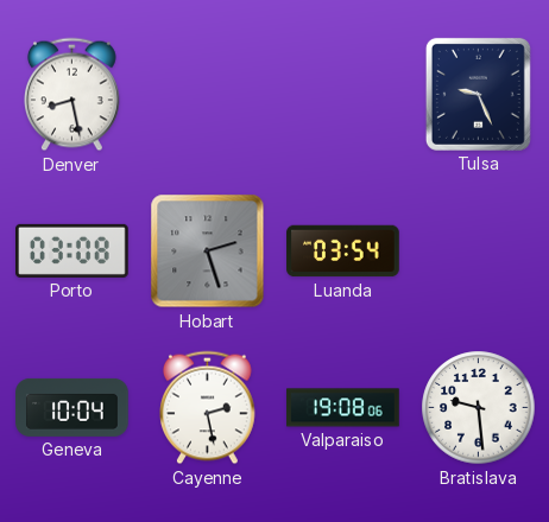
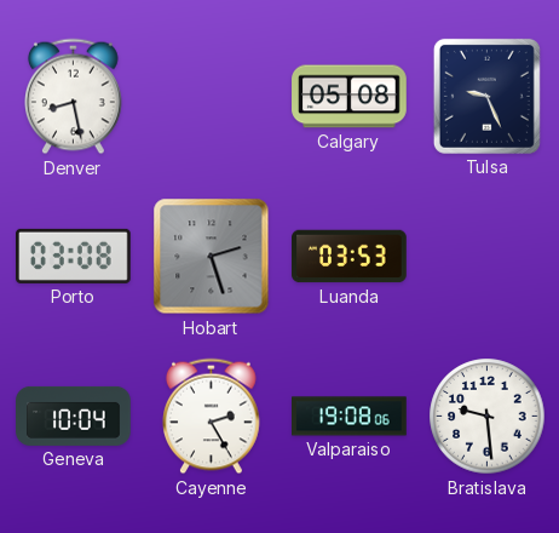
Calgary: none -> 05:08 (350, 97)
Luanda: 03:54 -> 03:53 (350, 257)
Cayenne: 2:28 -> 2:25 (212, 417)
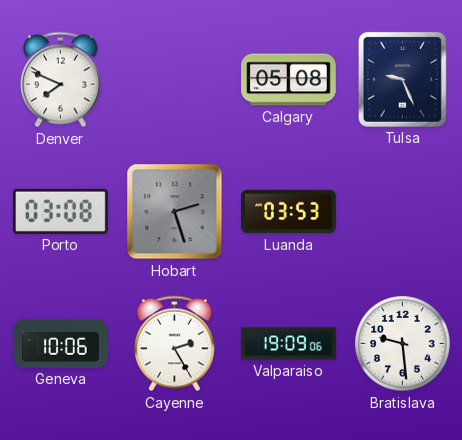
Denver: 8:28 -> 7:49 (61, 80)
Geneva: 10:04 -> 10:06 (61, 343)
Valparaiso: 19:08 -> 19:09 (289, 344)
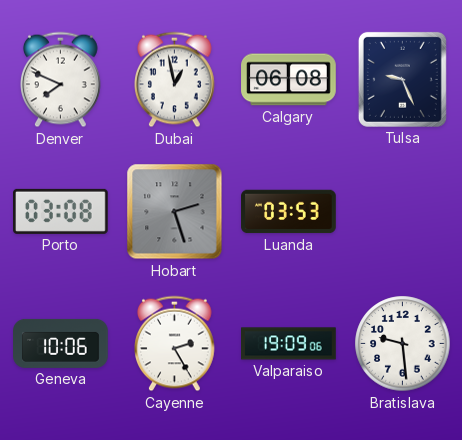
Dubai: none -> 12:58 (175, 80)
Calgary: 05:08 -> 06:08 (289, 80)
